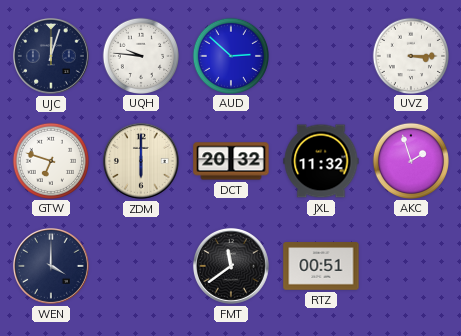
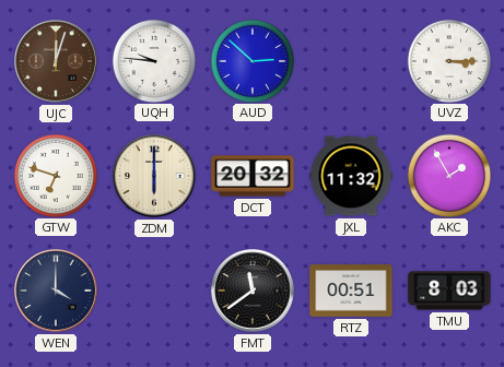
UJC dial: navy -> brown (56, 61)
AKC: 1:57 -> 1:55 (448, 175)
TMU: none -> 8:03 (449, 291)
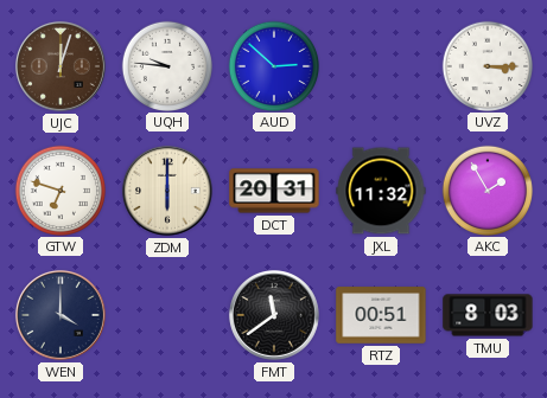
DCT: 20:32 -> 20:31 (274, 191)
